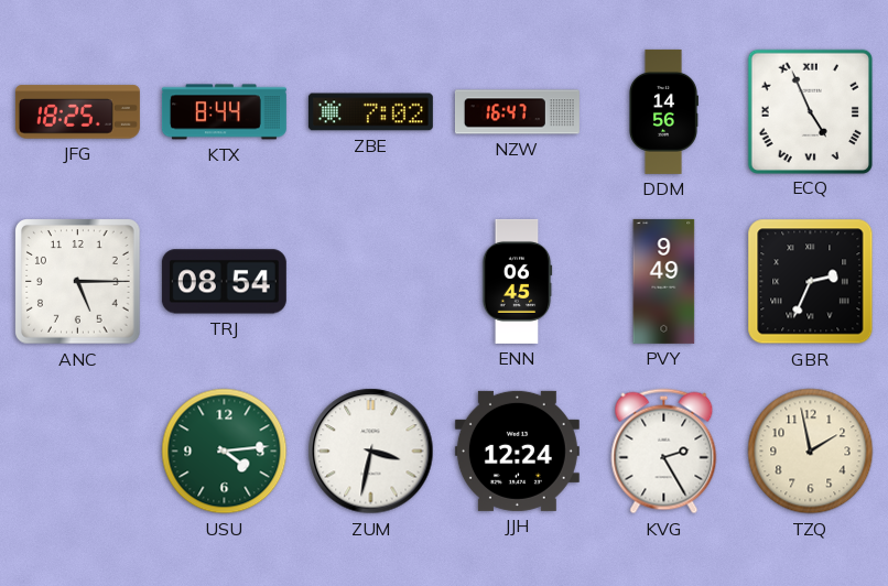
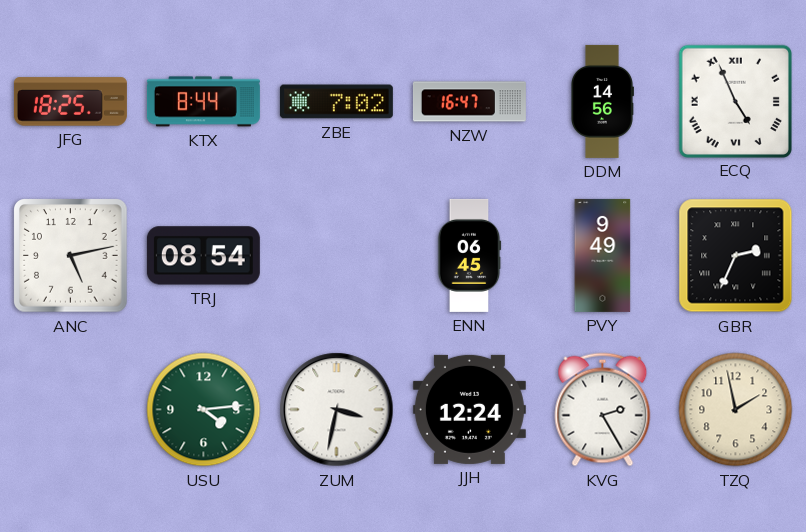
ANC: 5:15 -> 5:13 (71, 256)
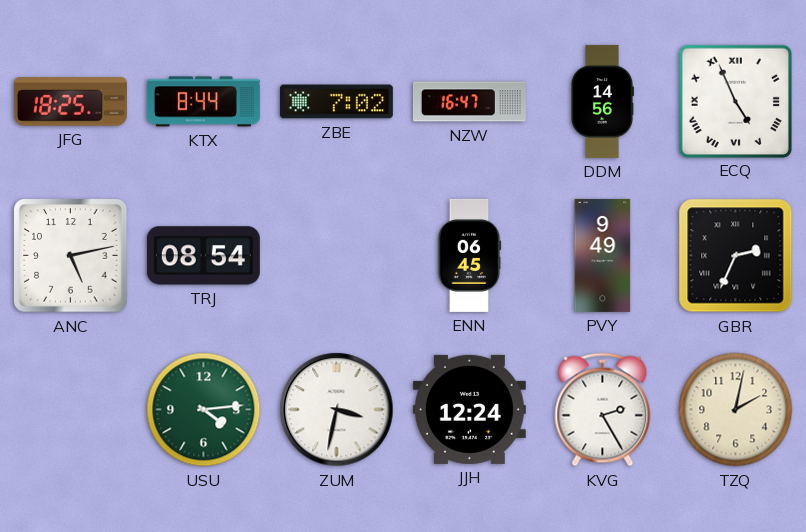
TZQ: 1:58 -> 2:02 (736, 410)
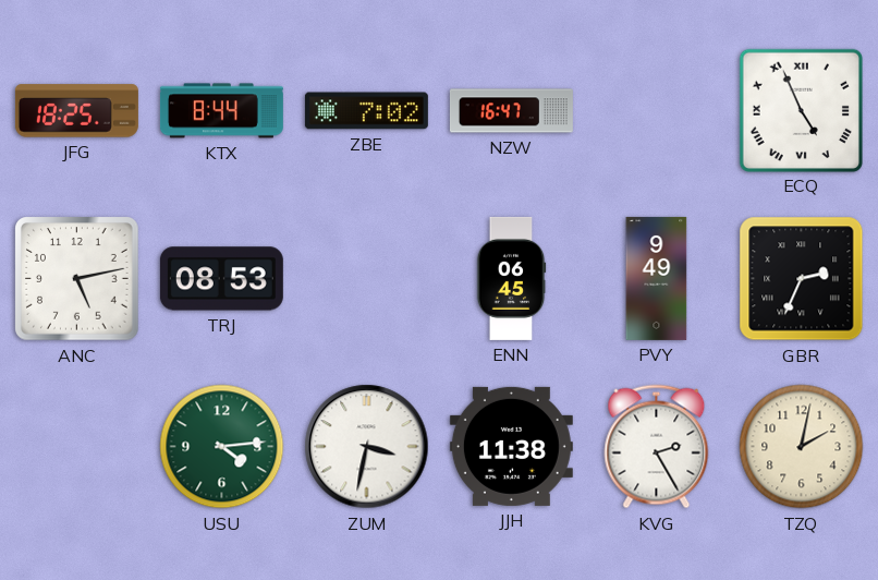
DDM: 14:56 -> none (602, 101)
TRJ: 08:54 -> 08:53 (221, 279)
JJH: 12:24 -> 11:38 (511, 446)
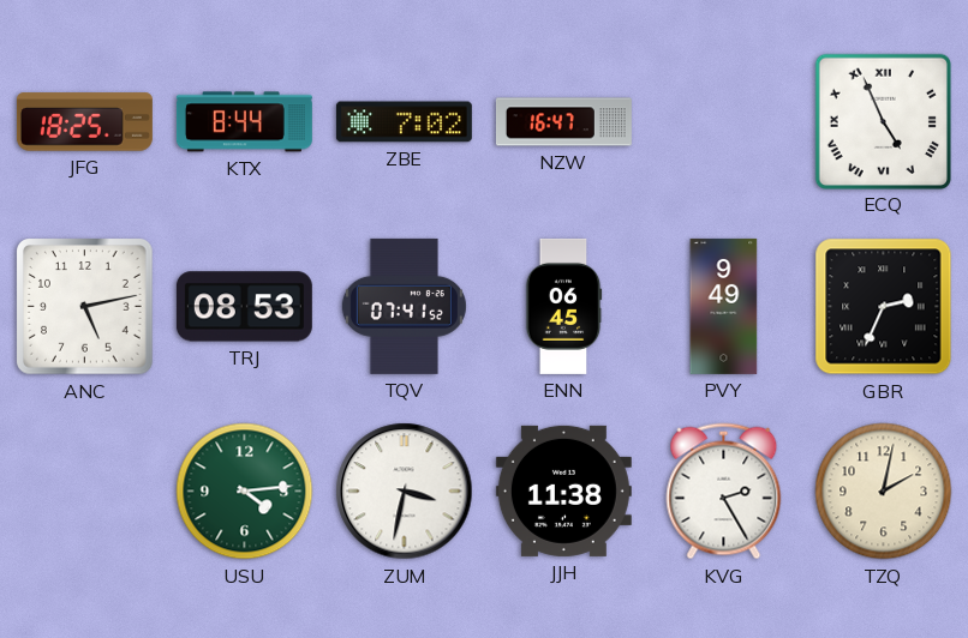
TQV: none -> 07:41 (404, 306)
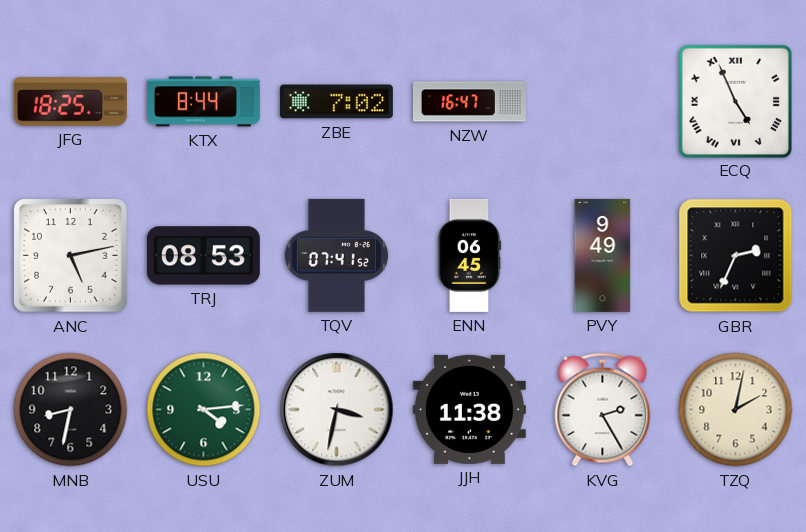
MNB: none -> 8:32 (71, 410)
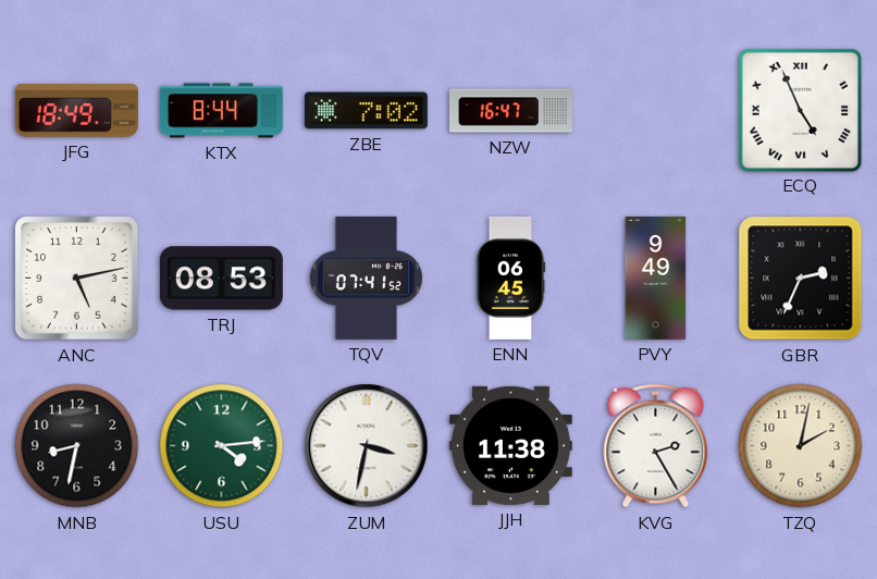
JFG: 18:25 -> 18:49 (76, 111)
